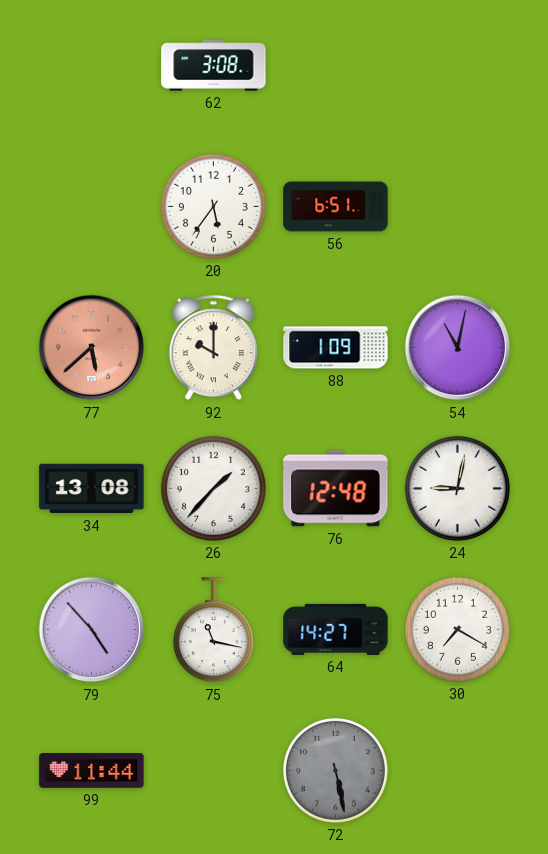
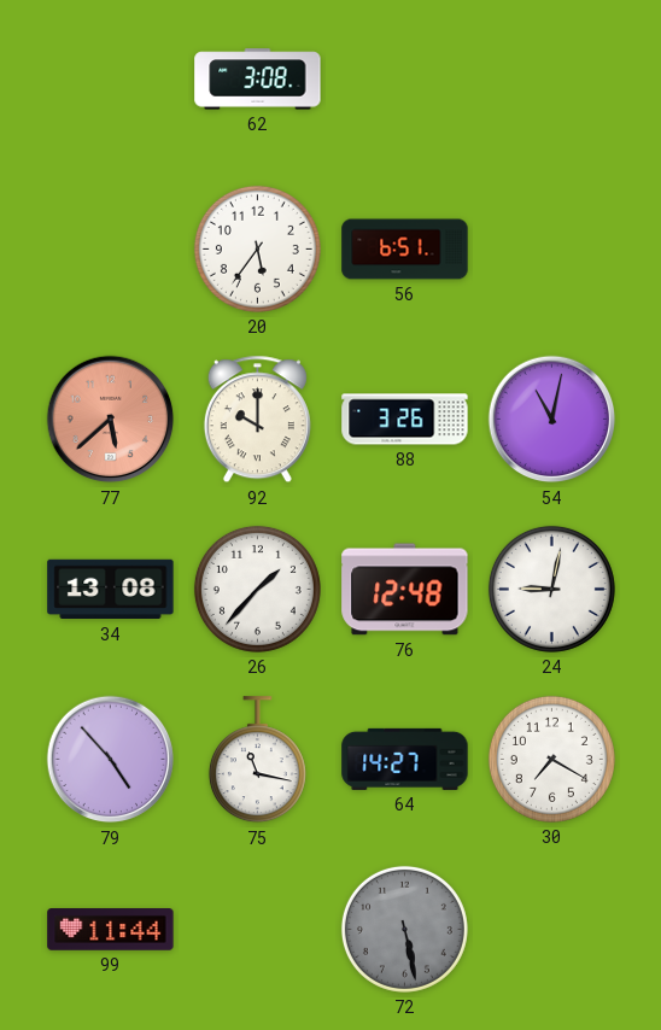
88: 1:09 -> 3:26 (405, 420)
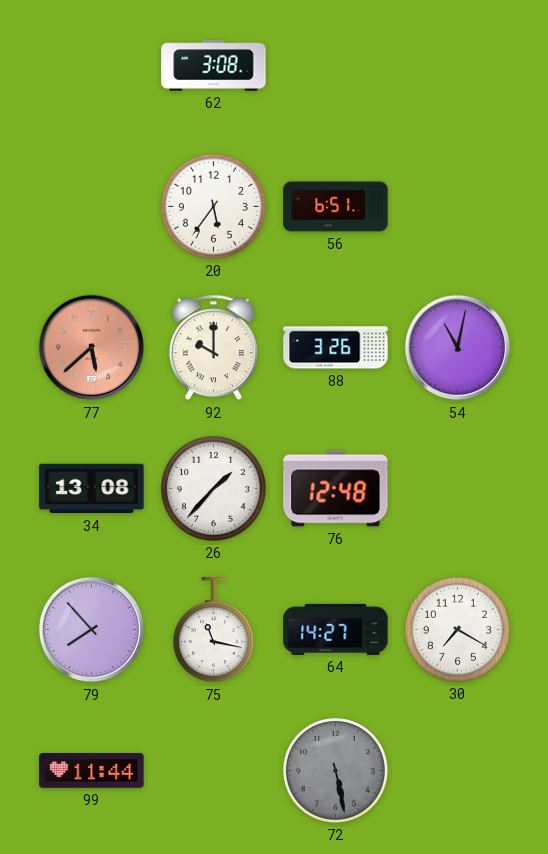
24: 9:02 -> none (551, 589)
79: 4:53 -> 7:53 (92, 630)
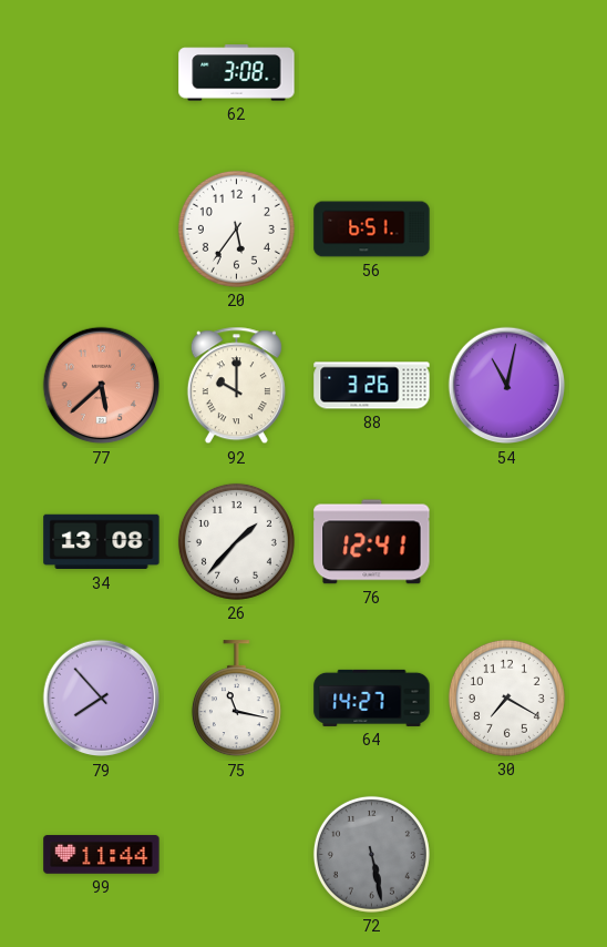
76: 12:48 -> 12:41 (372, 542)
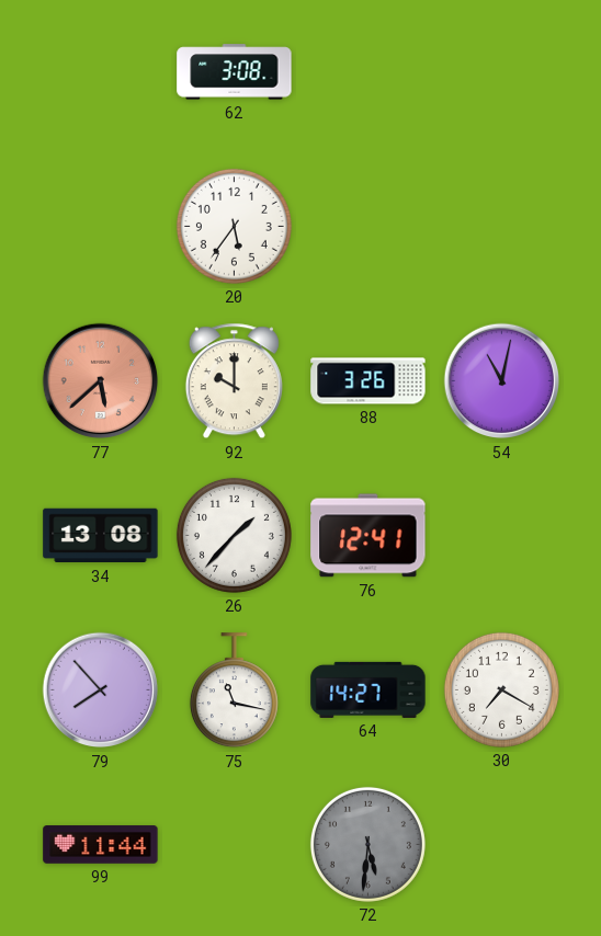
56: 6:51 -> none (372, 230)
72: 5:28 -> 5:31 (367, 844)
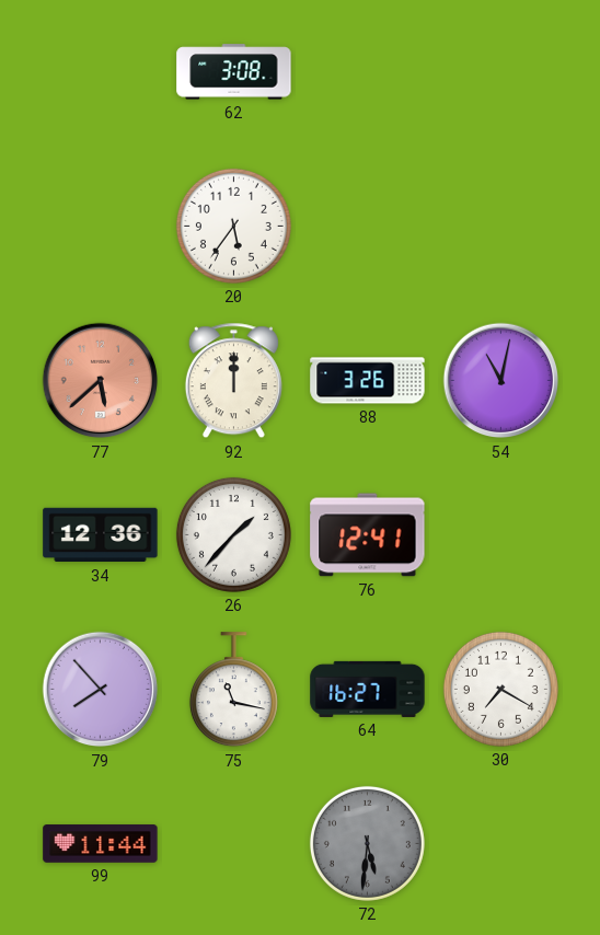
92: 10:00 -> 12:00 (233, 381)
34: 13:08 -> 12:36 (101, 535)
64: 14:27 -> 16:27 (368, 689)
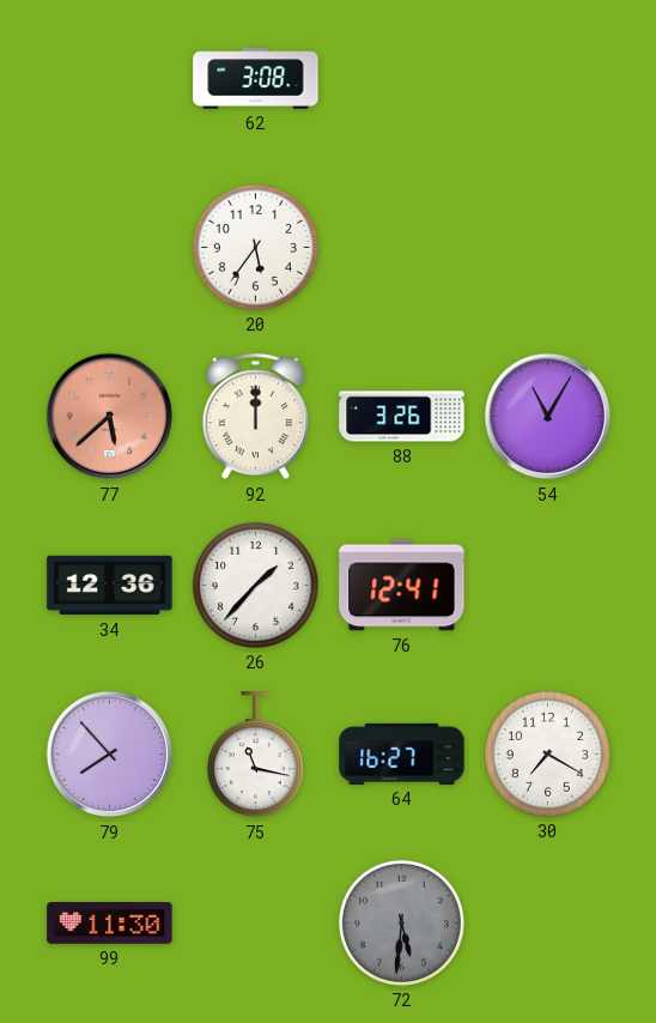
54: 11:02 -> 11:05 (548, 417)
99: 11:44 -> 11:30 (110, 924)
